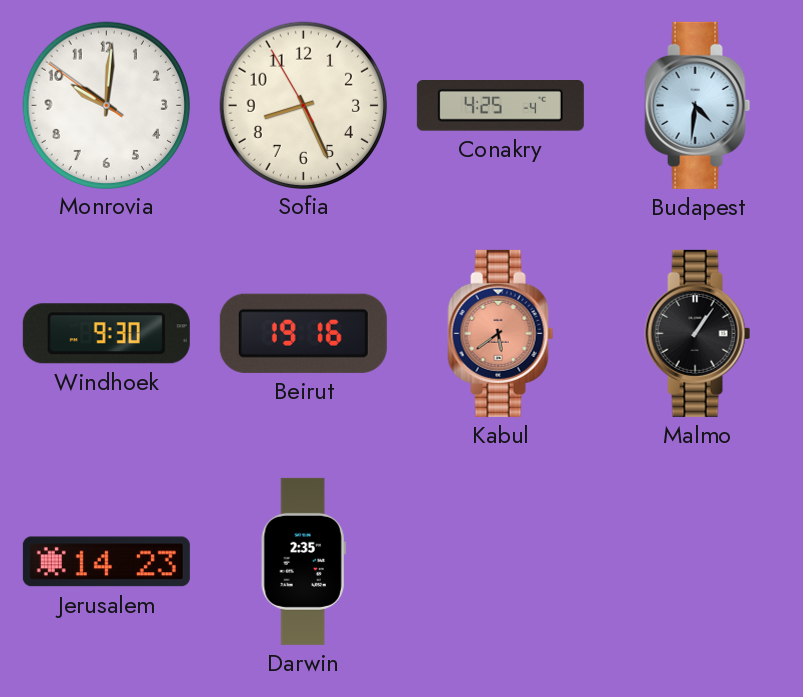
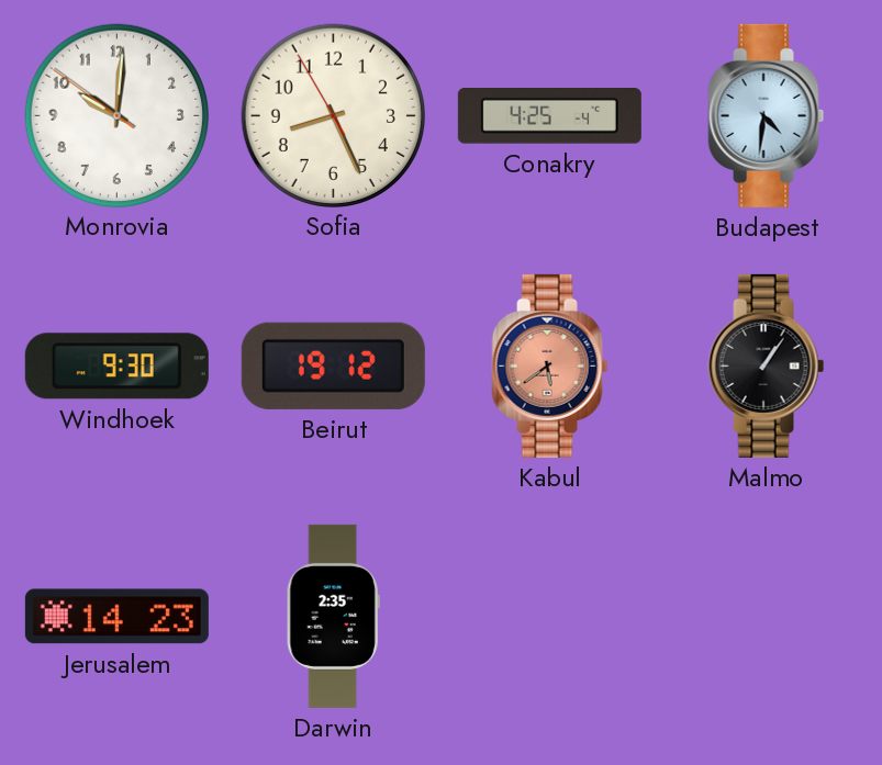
Beirut: 19:16 -> 19:12 (333, 365)
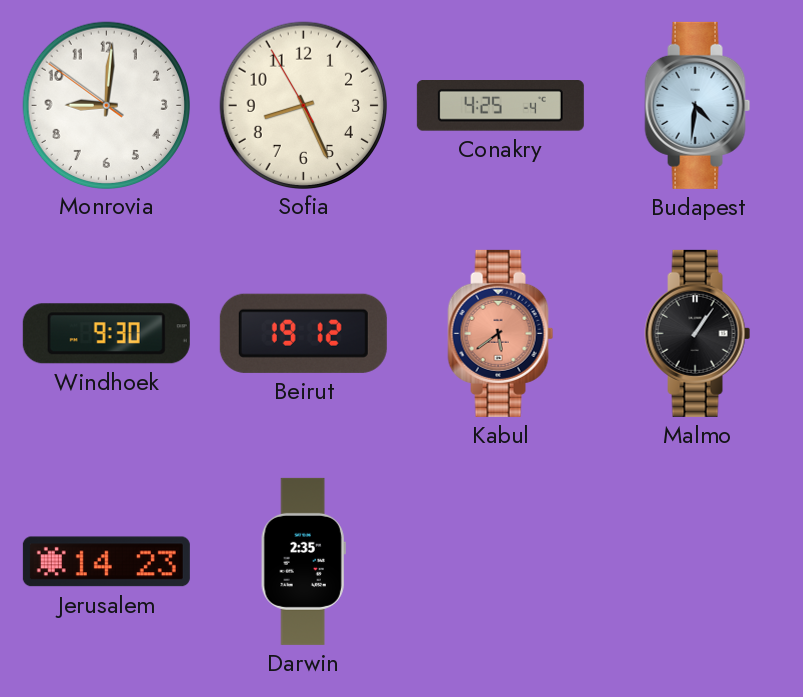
Monrovia: 10:00 -> 9:00 (106, 105)
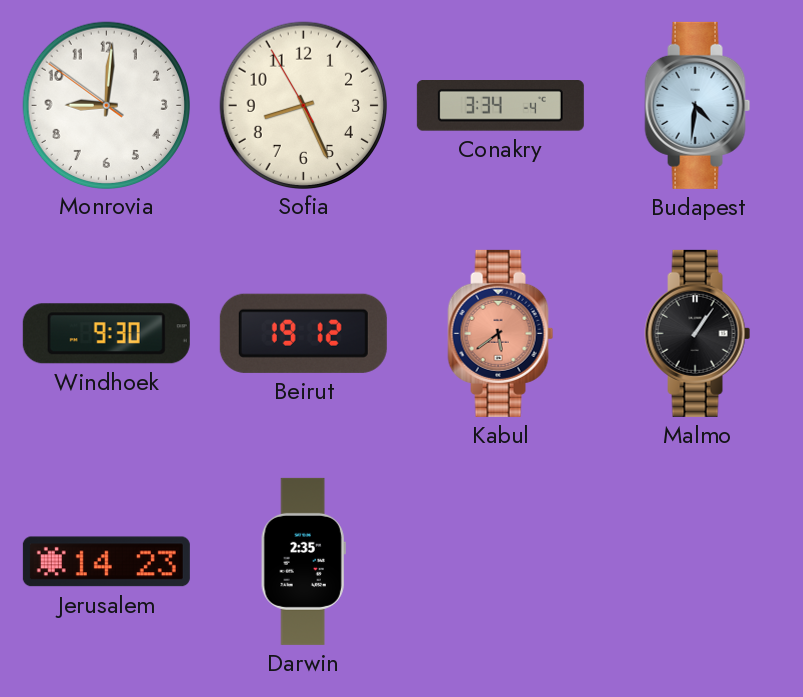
Conakry: 4:25 -> 3:34 (500, 106)
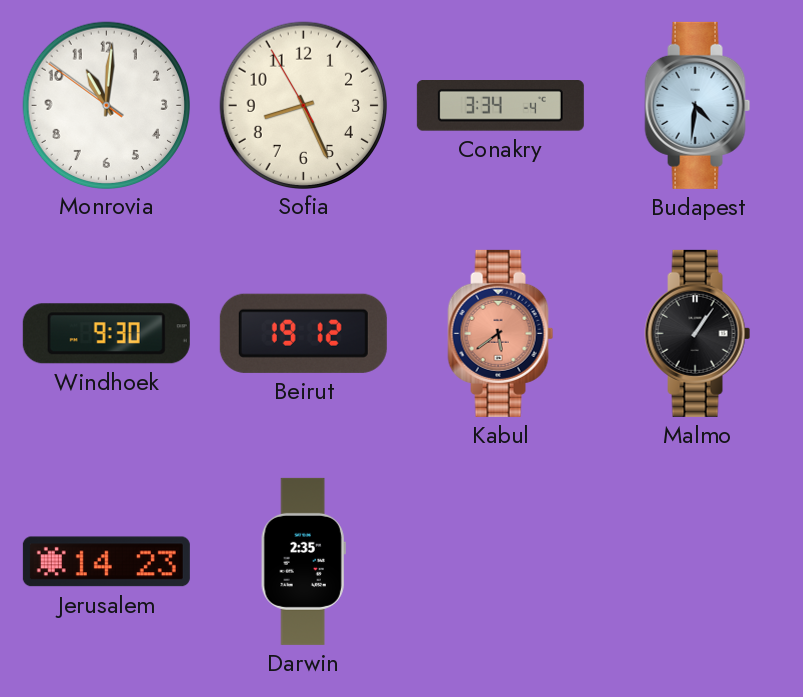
Monrovia: 9:00 -> 11:00 (106, 105)
